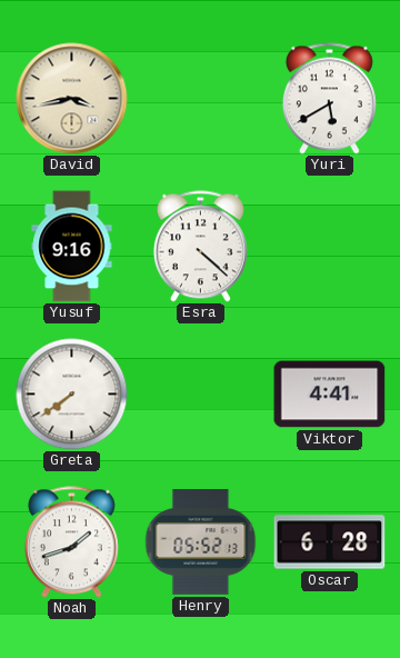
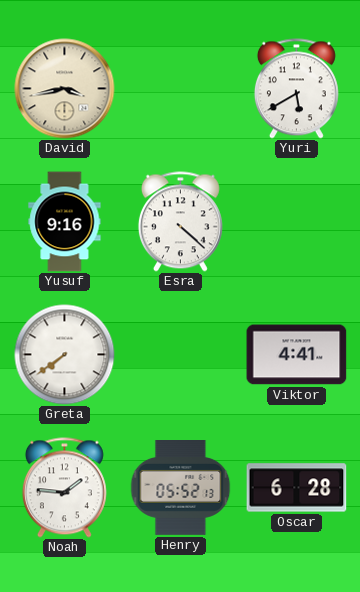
Noah: 1:42 -> 1:46 (64, 488)
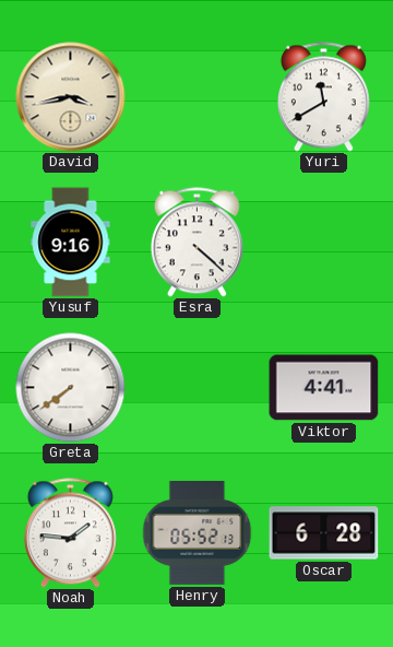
Yuri: 5:40 -> 11:40 (323, 97)
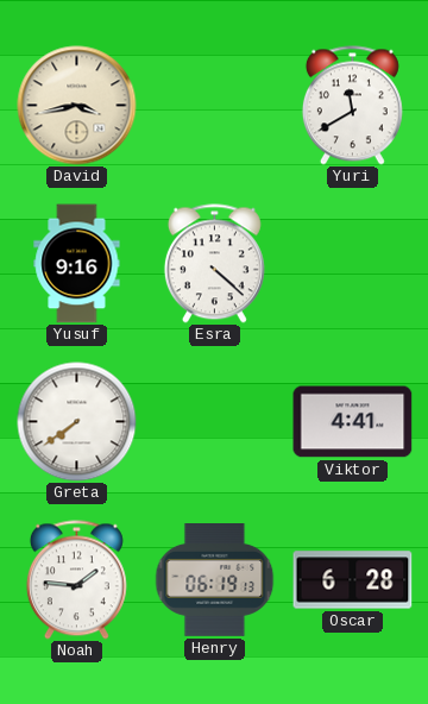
Henry: 05:52 -> 06:19 (215, 580)
